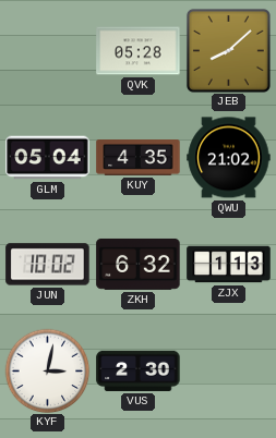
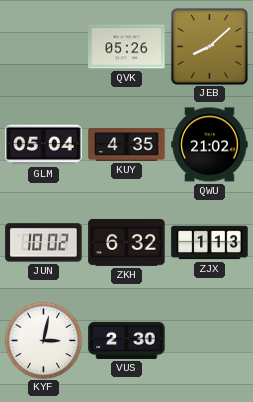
QVK: 05:28 -> 05:26 (127, 47)
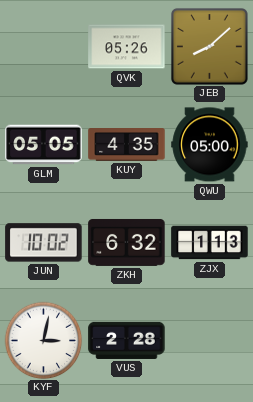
GLM: 05:04 -> 05:05 (44, 145)
QWU: 21:02 -> 05:00 (210, 145)
VUS: 2:30 -> 2:28 (127, 340)
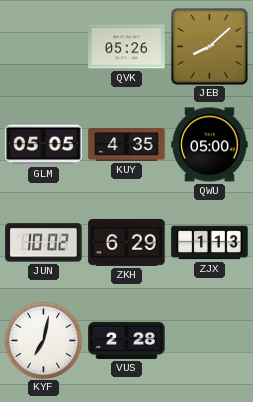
ZKH: 6:32 -> 6:29 (127, 242)
KYF: 3:02 -> 7:02 (43, 340)
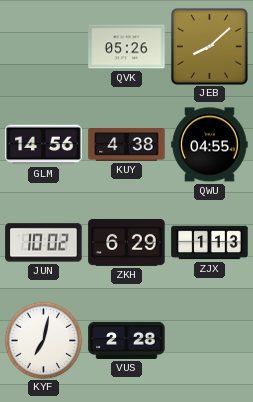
GLM: 05:05 -> 14:56 (44, 145)
KUY: 4:35 -> 4:38 (127, 145)
QWU: 05:00 -> 04:55 (210, 145)
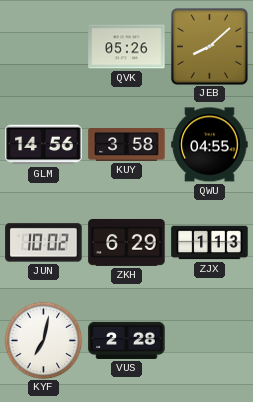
KUY: 4:38 -> 3:58 (127, 145)
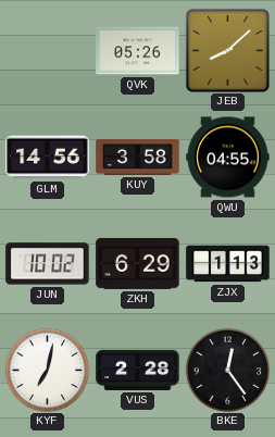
BKE: none -> 12:24 (227, 370)
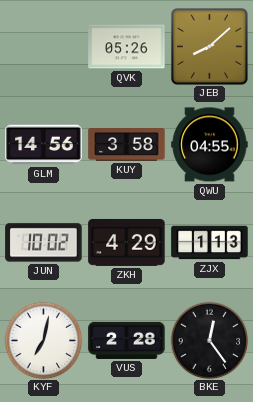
ZKH: 6:29 -> 4:29 (127, 242)
